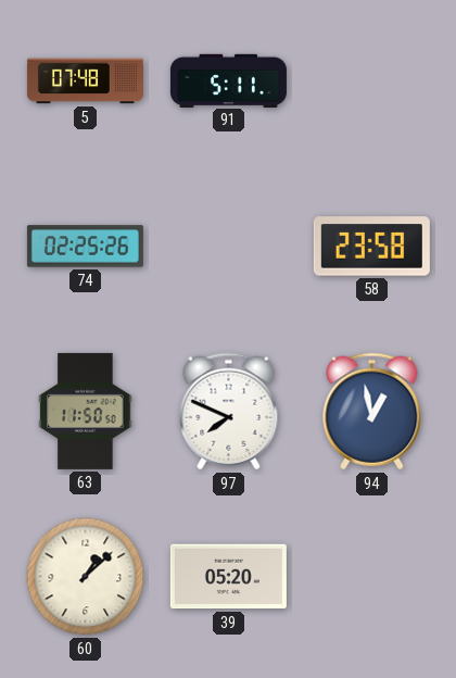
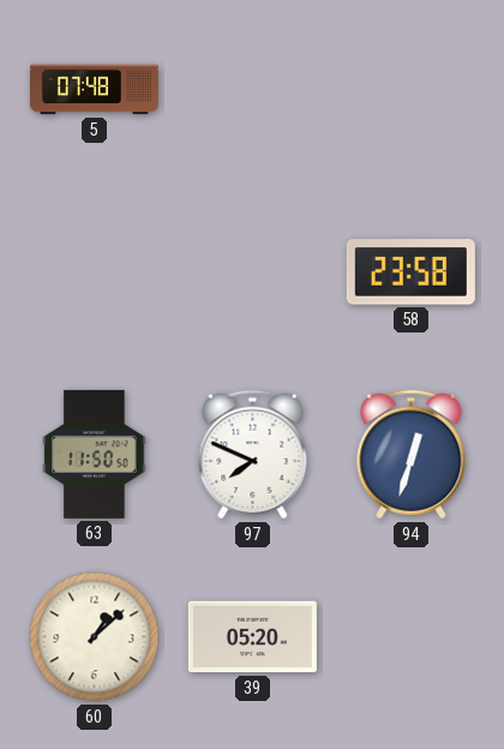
91: 5:11 -> none (228, 80)
74: 02:25 -> none (85, 247)
94: 12:58 -> 12:33 (412, 455)
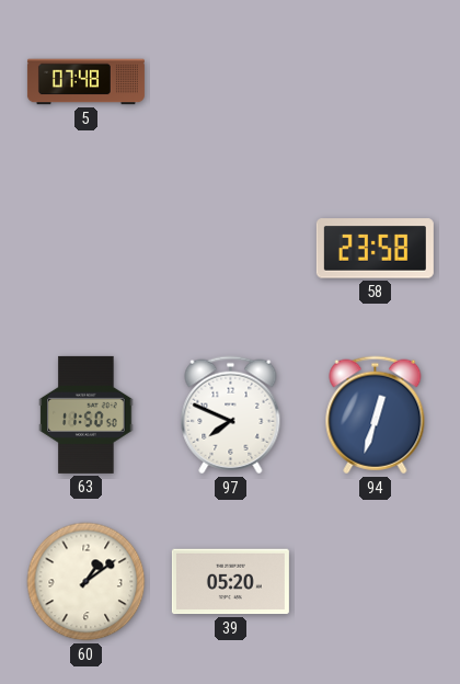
60: 1:08 -> 1:09 (87, 582)
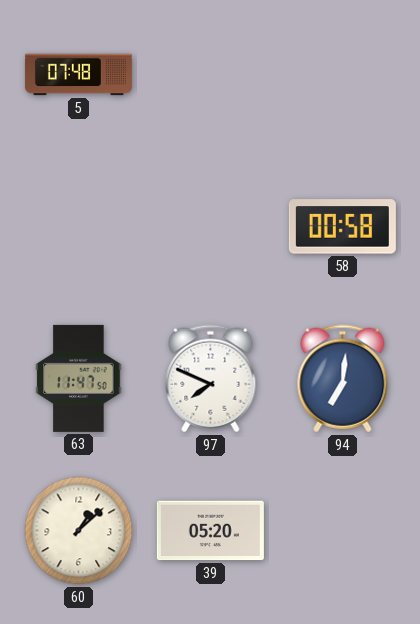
58: 23:58 -> 00:58 (342, 227)
63: 11:50 -> 11:47 (79, 378)
94: 12:33 -> 7:01 (343, 379)
60: 1:09 -> 1:08 (79, 531)
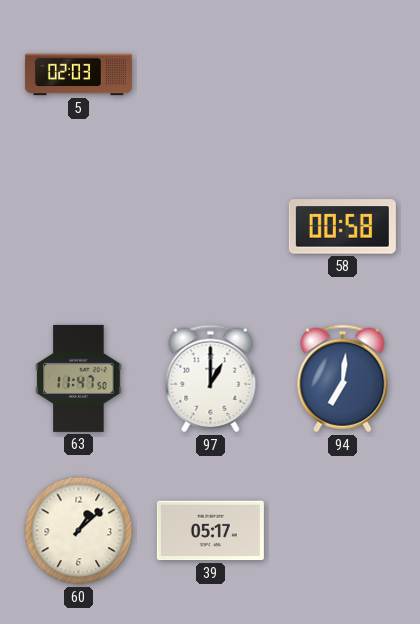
5: 07:48 -> 02:03 (78, 75)
97: 7:49 -> 1:00 (211, 379)
39: 05:20 -> 05:17 (210, 531)
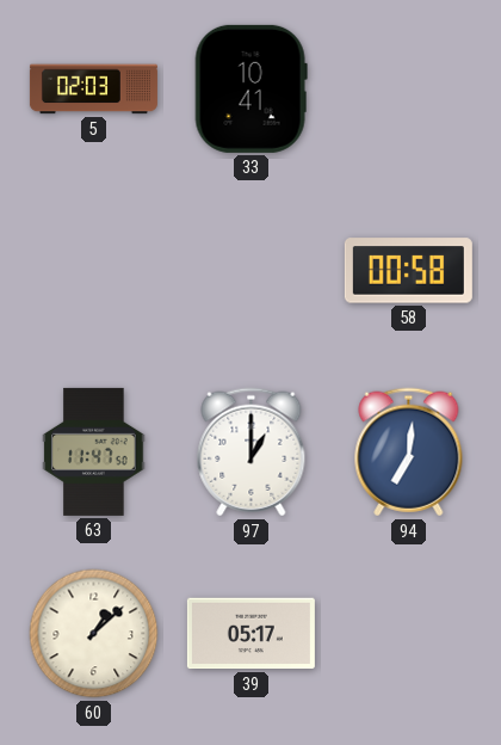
33: none -> 10:41 (250, 88)
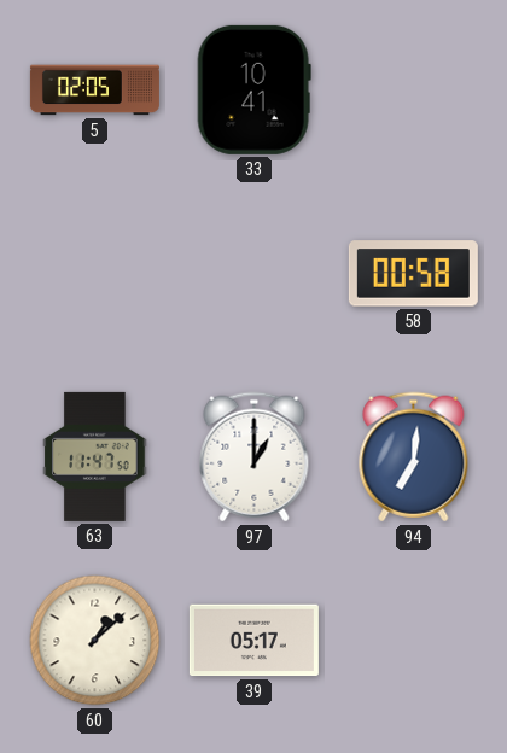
5: 02:03 -> 02:05 (94, 91)
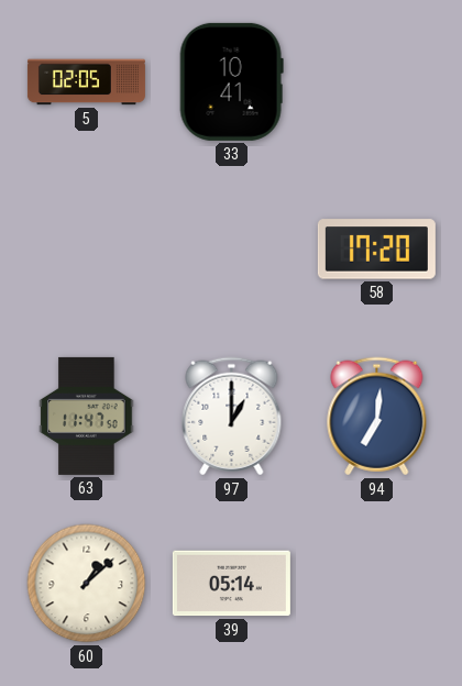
58: 00:58 -> 17:20 (376, 250)
39: 05:17 -> 05:14 (231, 584)
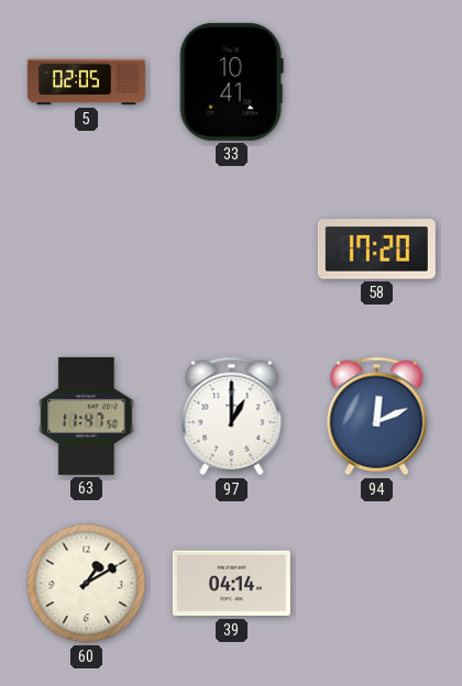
94: 7:01 -> 12:11 (377, 417)
60: 1:08 -> 1:10 (87, 584)
39: 05:14 -> 04:14 (231, 584)
